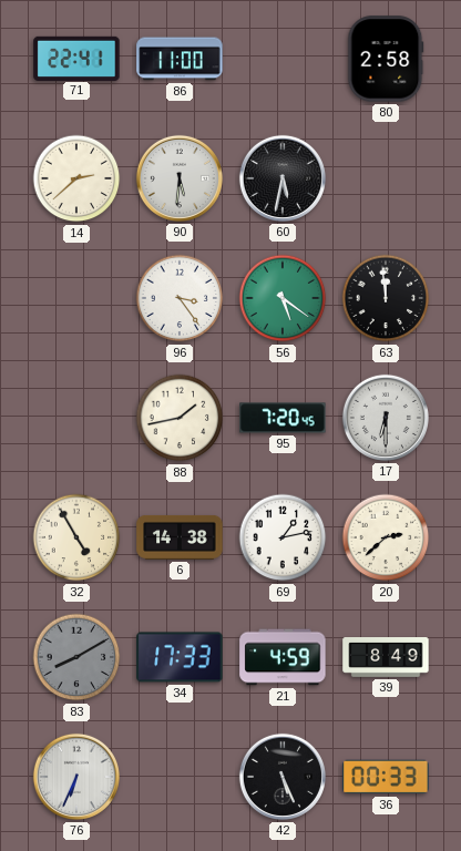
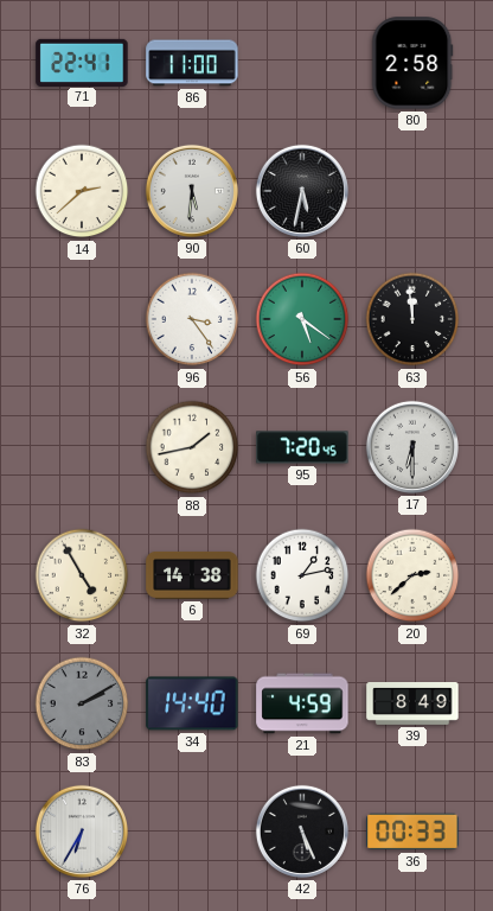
83: 8:10 -> 2:10 (82, 703)
34: 17:33 -> 14:40 (192, 703)
76: 6:34 -> 6:35 (82, 832)
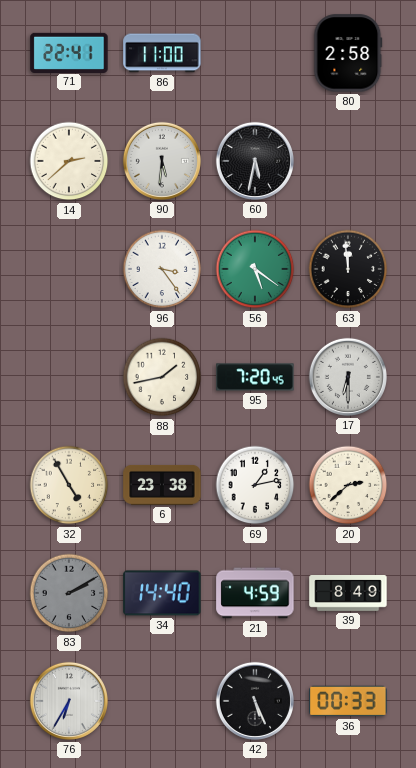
6: 14:38 -> 23:38 (162, 485)
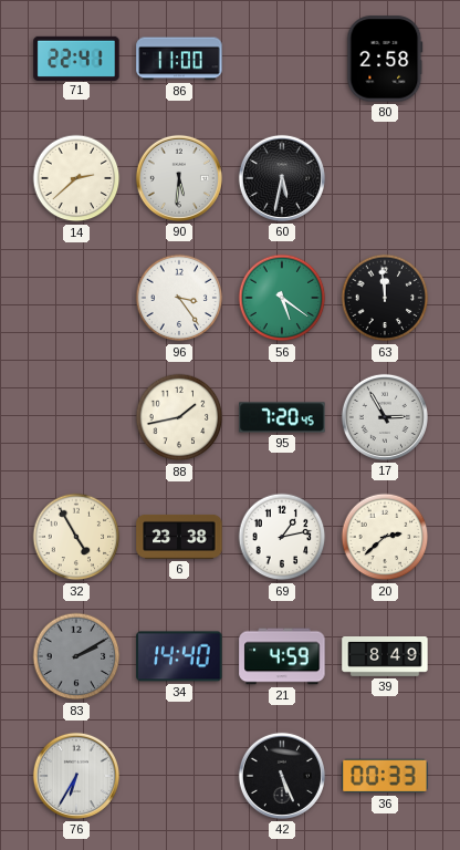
17: 6:30 -> 2:55 (385, 417)
